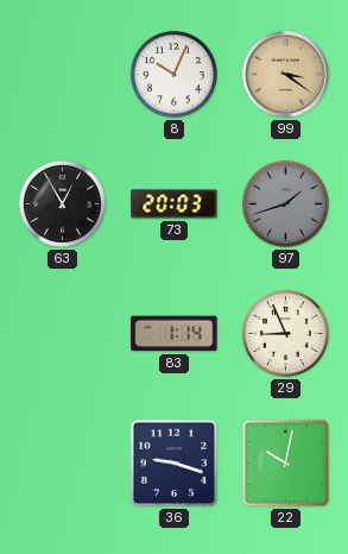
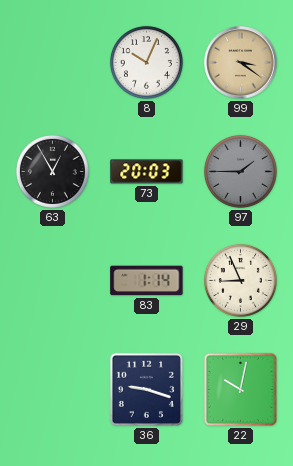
97: 1:42 -> 1:45 (240, 171)
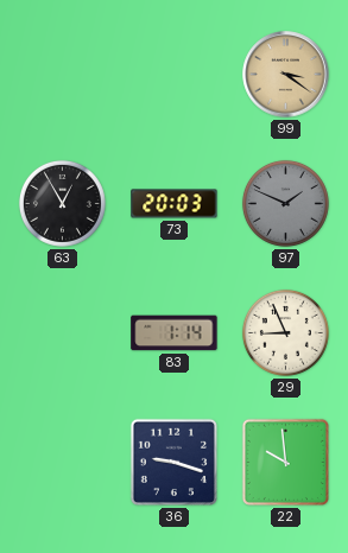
8: 10:04 -> none (146, 62)
97: 1:45 -> 1:49 (285, 203)
22: 10:02 -> 9:59 (285, 462)
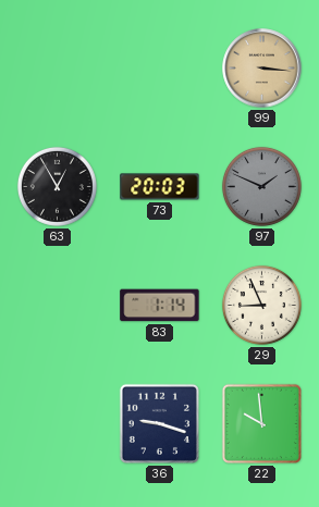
99: 3:21 -> 3:16 (262, 69)
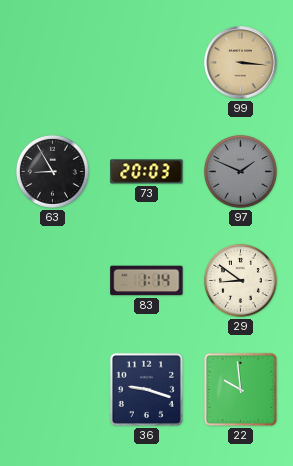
63: 12:55 -> 8:55 (52, 171)
29: 8:56 -> 8:51 (240, 280)
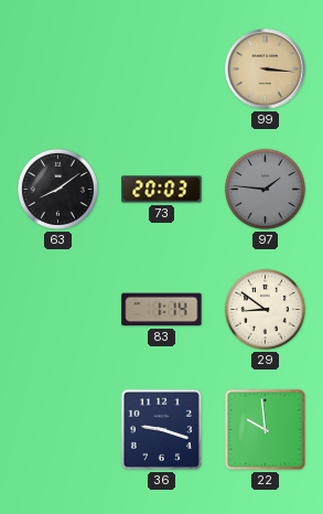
63: 8:55 -> 8:09 (57, 189)
97: 1:49 -> 1:46 (265, 189)
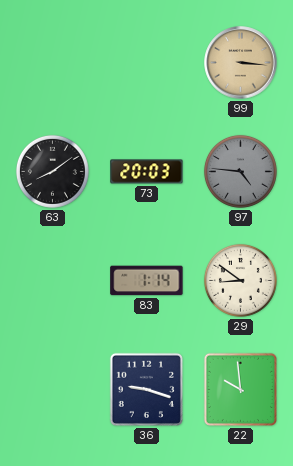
97: 1:46 -> 4:46 (240, 171)
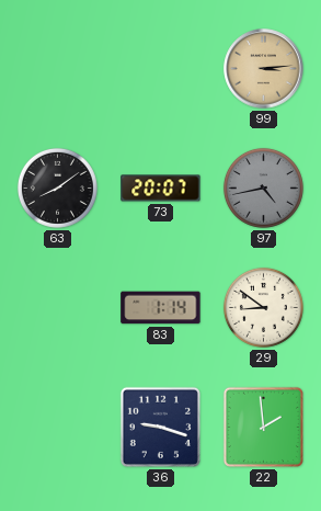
99: 3:16 -> 3:14 (264, 69)
73: 20:03 -> 20:07 (161, 189)
97: 4:46 -> 4:43 (263, 188)
22: 9:59 -> 1:59 (263, 427)
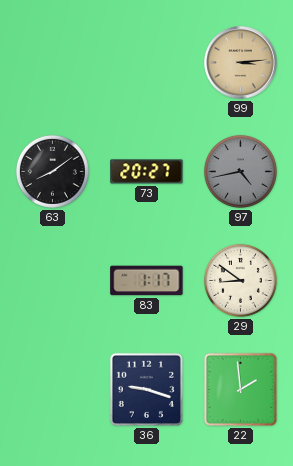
73: 20:07 -> 20:27 (147, 172)
83: 1:14 -> 1:17 (147, 281)
